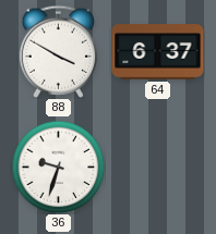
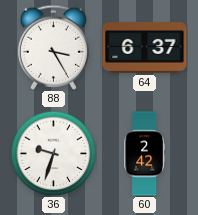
88: 3:50 -> 3:25 (53, 47)
60: none -> 2:42 (144, 154)
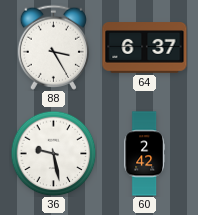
36: 9:33 -> 9:28 (53, 153)
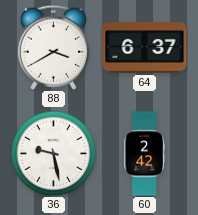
88: 3:25 -> 3:40 (53, 47)
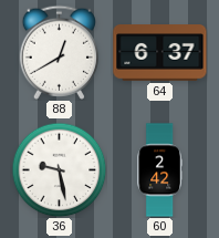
88: 3:40 -> 12:40 (59, 52)
